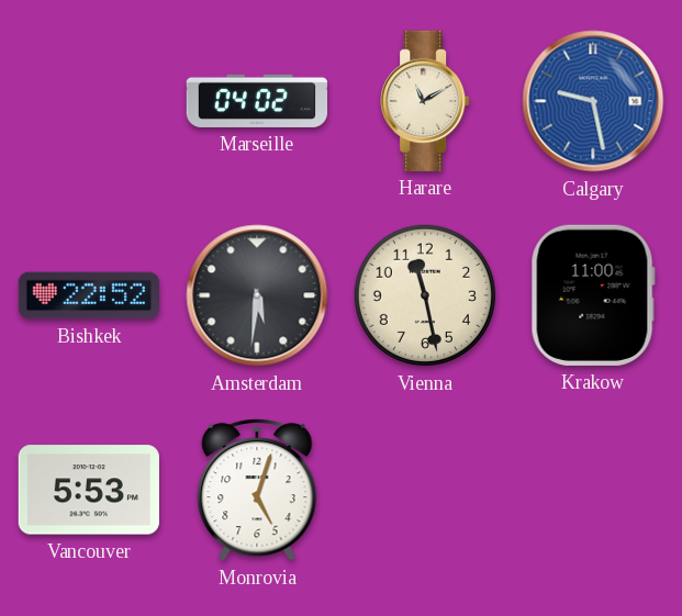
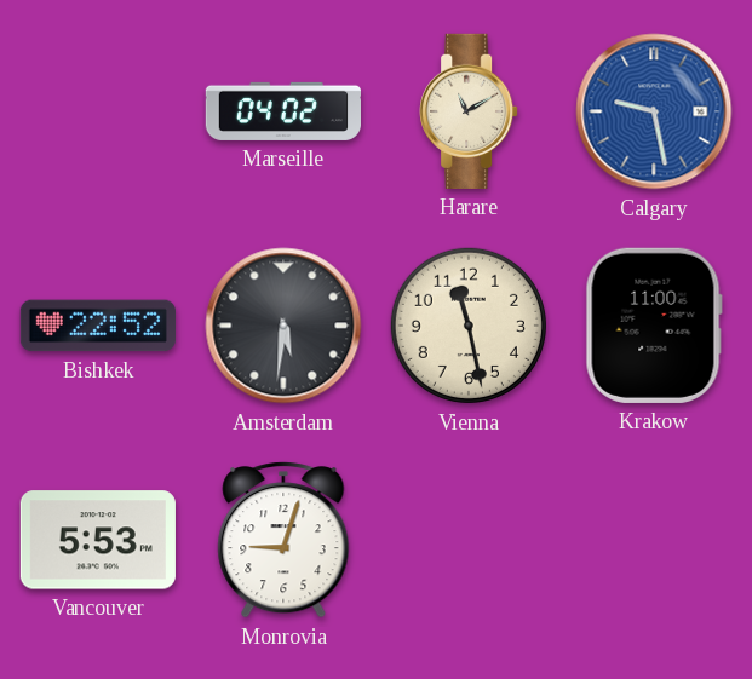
Monrovia: 5:03 -> 9:03 (283, 540)
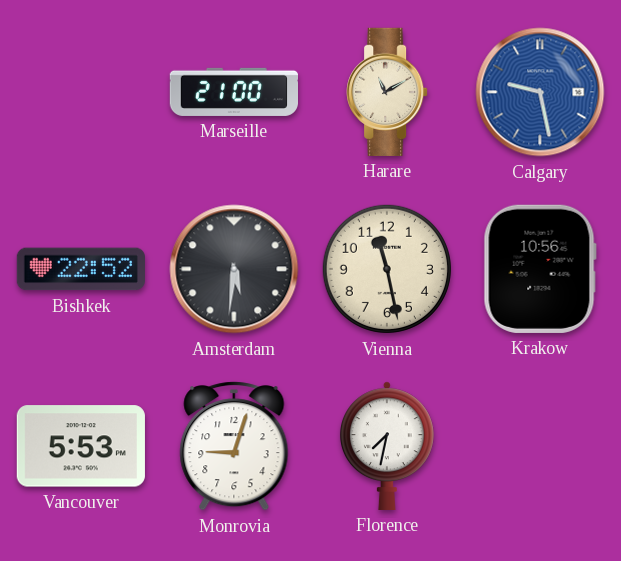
Marseille: 04:02 -> 21:00 (233, 92)
Krakow: 11:00 -> 10:56 (540, 269)
Florence: none -> 7:32 (387, 446)
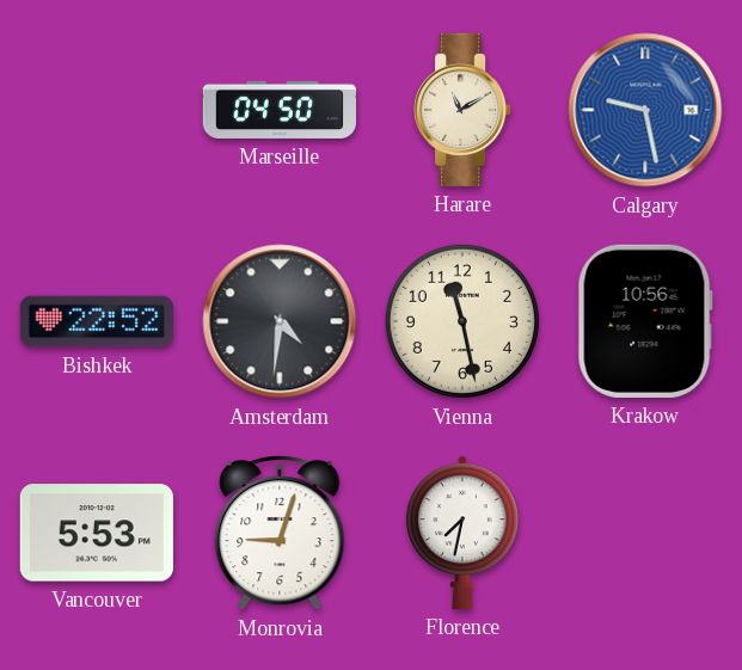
Marseille: 21:00 -> 04:50 (278, 110)
Amsterdam: 5:31 -> 4:31 (280, 321)
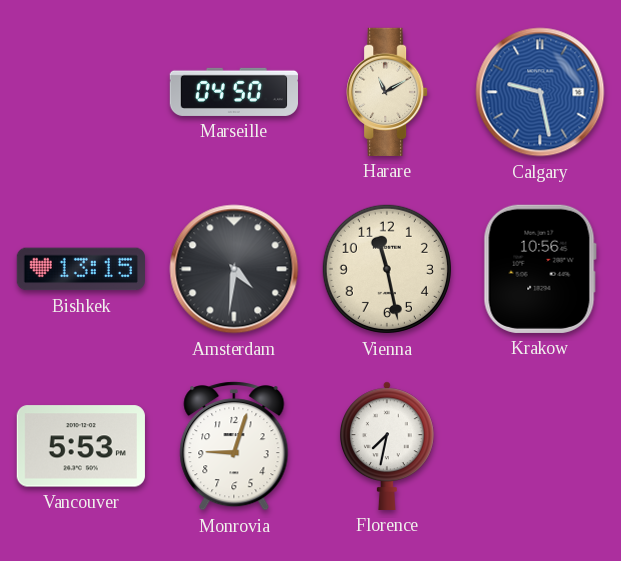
Bishkek: 22:52 -> 13:15 (81, 269)
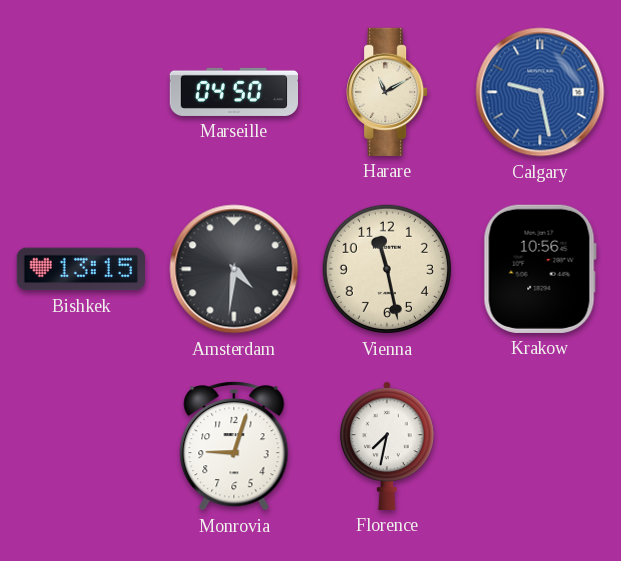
Vancouver: 5:53 -> none (81, 446)
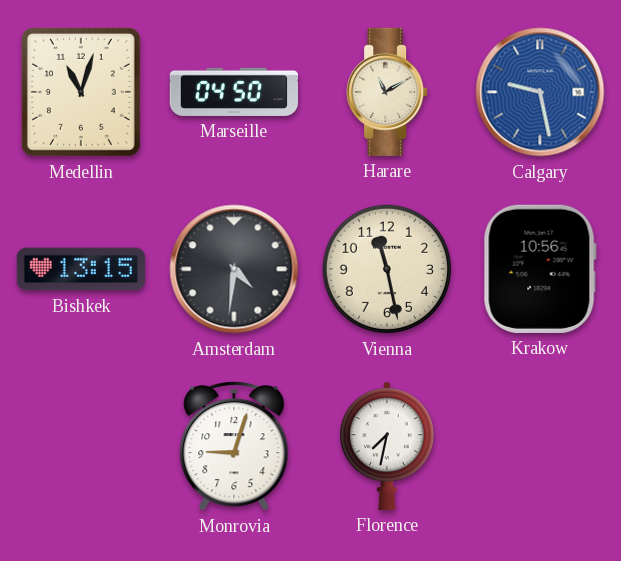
Medellin: none -> 11:03 (81, 92)
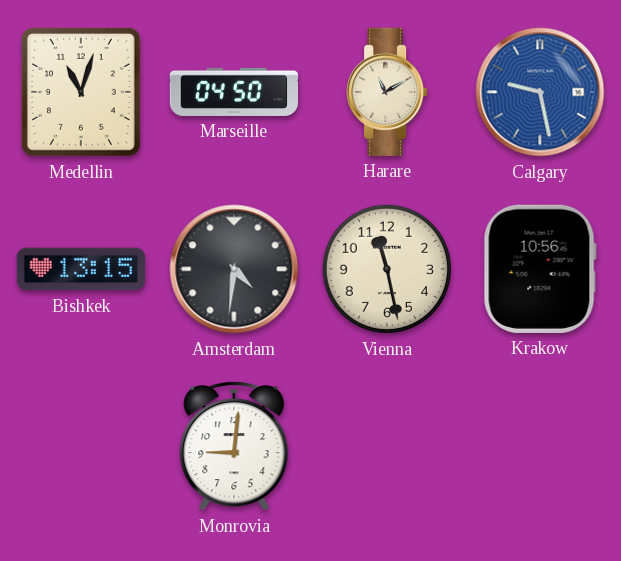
Monrovia: 9:03 -> 9:01 (234, 446)
Florence: 7:32 -> none (387, 446)
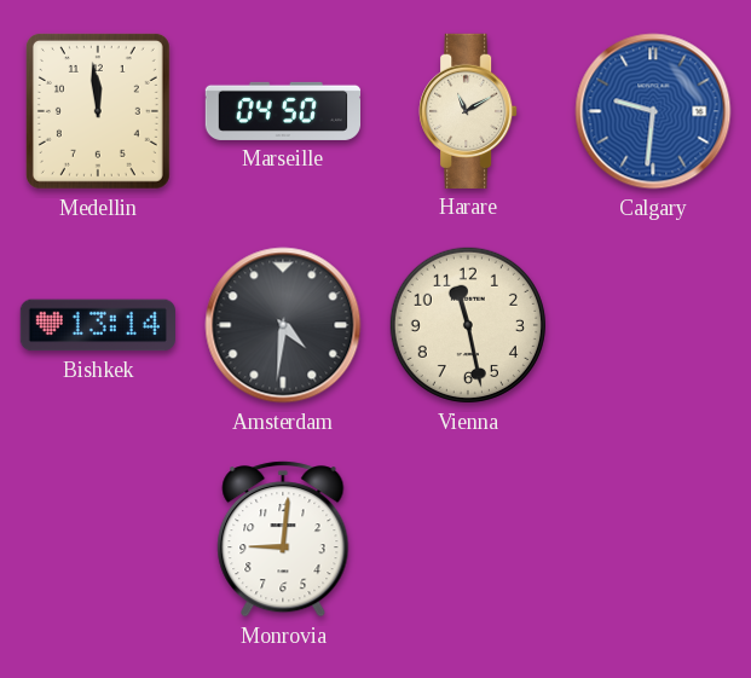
Medellin: 11:03 -> 11:59 (98, 111)
Calgary: 9:28 -> 9:31 (653, 111)
Bishkek: 13:15 -> 13:14 (98, 325)
Krakow: 10:56 -> none (540, 269)
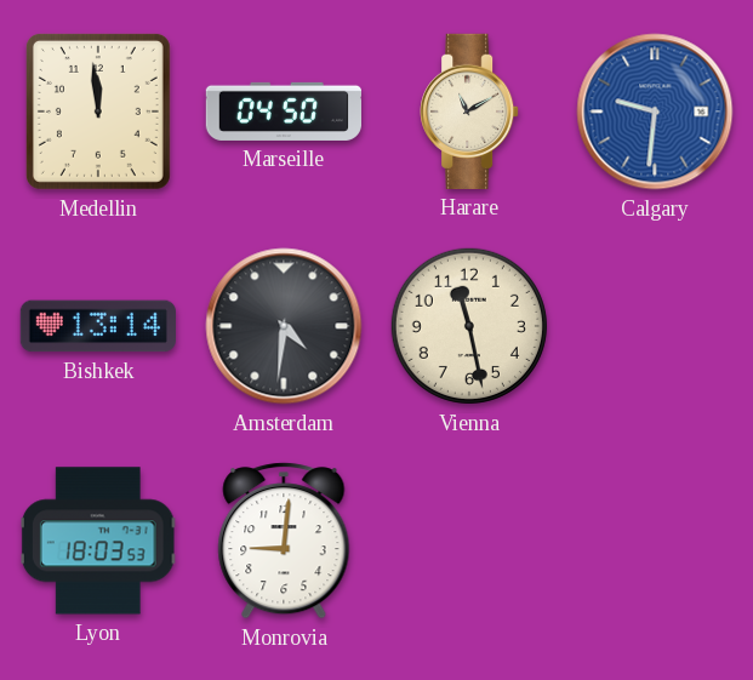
Lyon: none -> 18:03 (98, 541)
